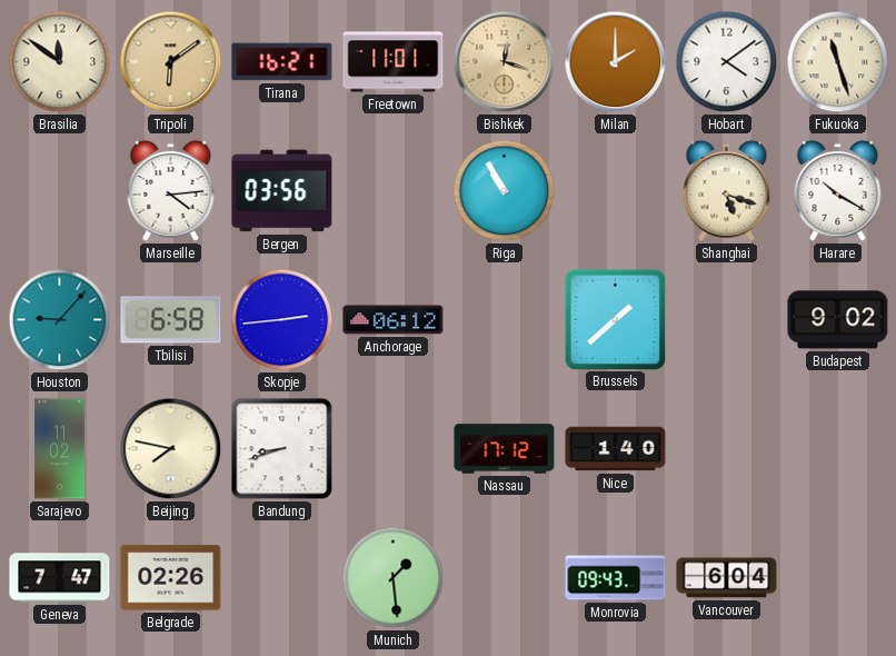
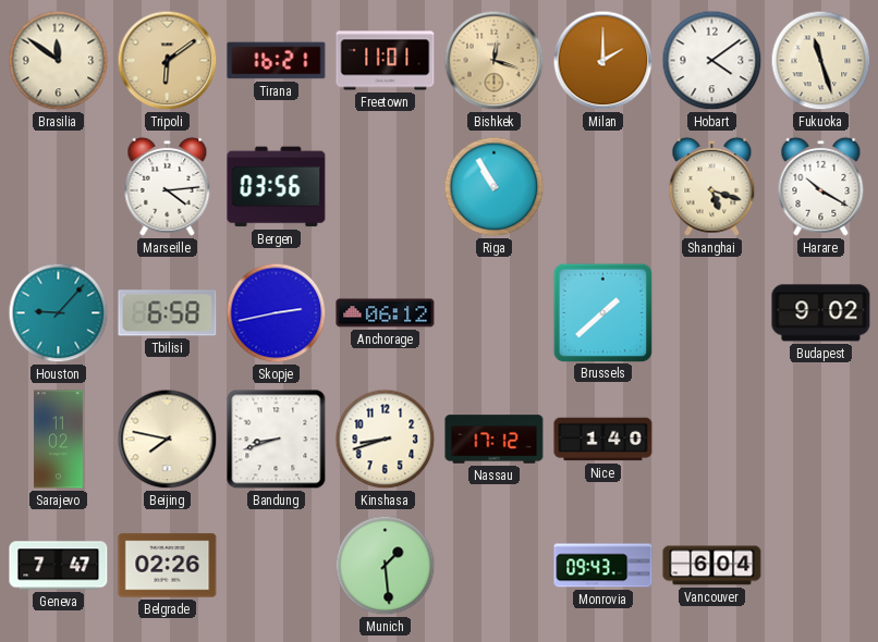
Skopje: 2:44 -> 2:43 (277, 313)
Kinshasa: none -> 8:42 (386, 440)
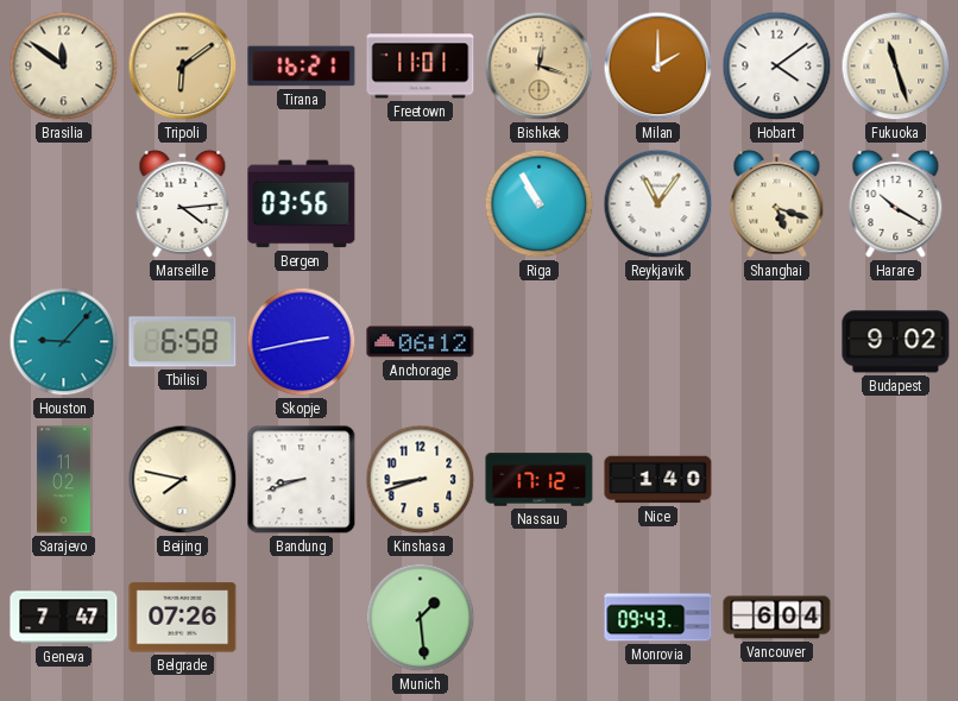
Reykjavik: none -> 11:06 (658, 204)
Brussels: 1:38 -> none (602, 312)
Belgrade: 02:26 -> 07:26 (183, 618)
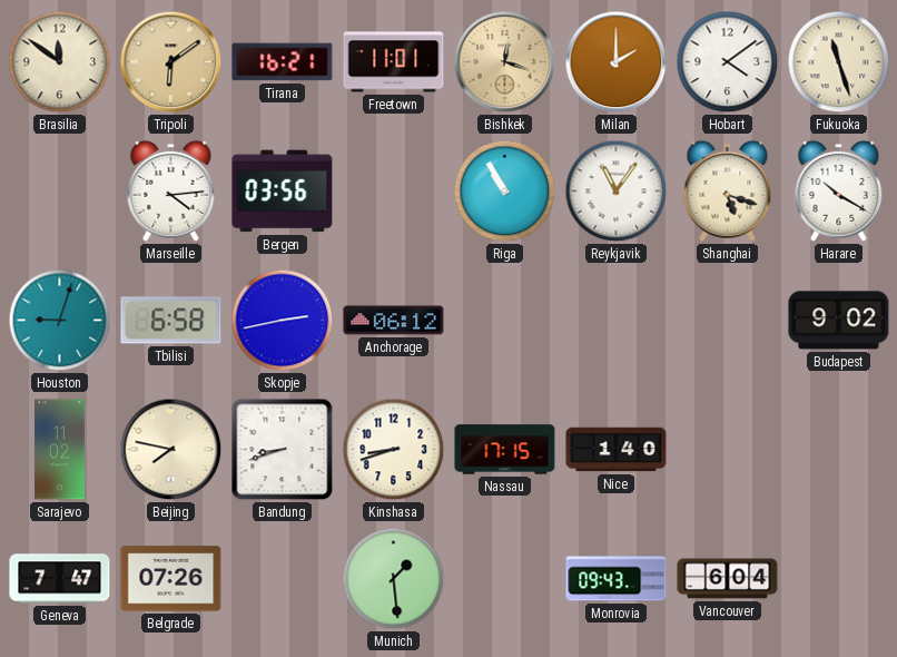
Houston: 9:07 -> 9:03 (60, 321)
Nassau: 17:12 -> 17:15 (505, 450)
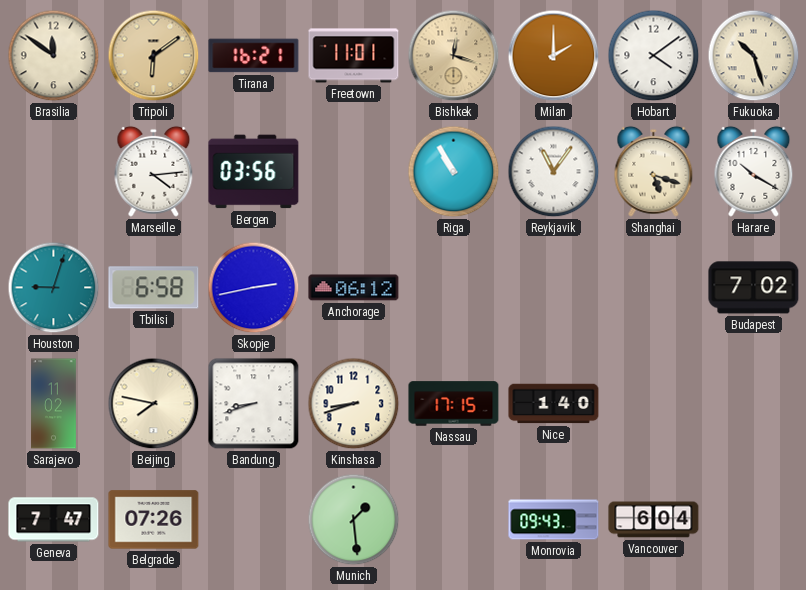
Fukuoka: 11:27 -> 10:27 (754, 56)
Budapest: 9:02 -> 7:02 (754, 288)
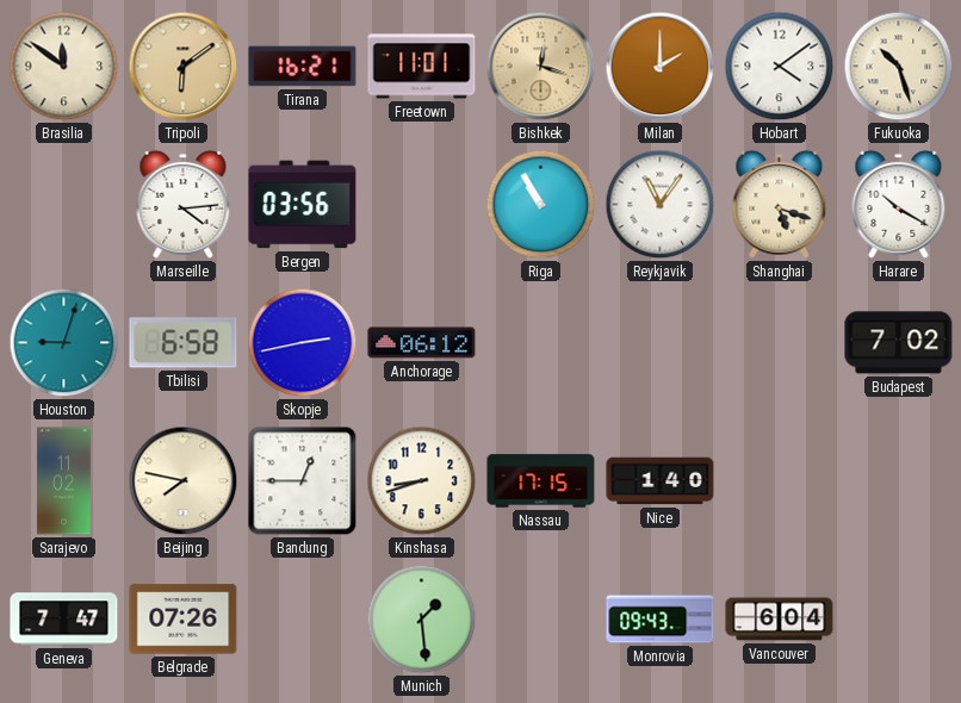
Bandung: 8:42 -> 12:45 (303, 481)
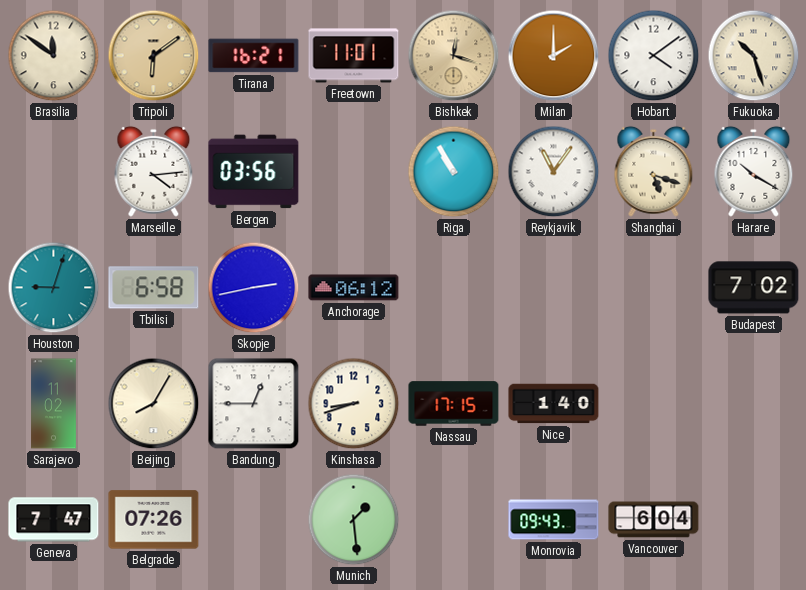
Beijing: 7:47 -> 8:05 (154, 404)
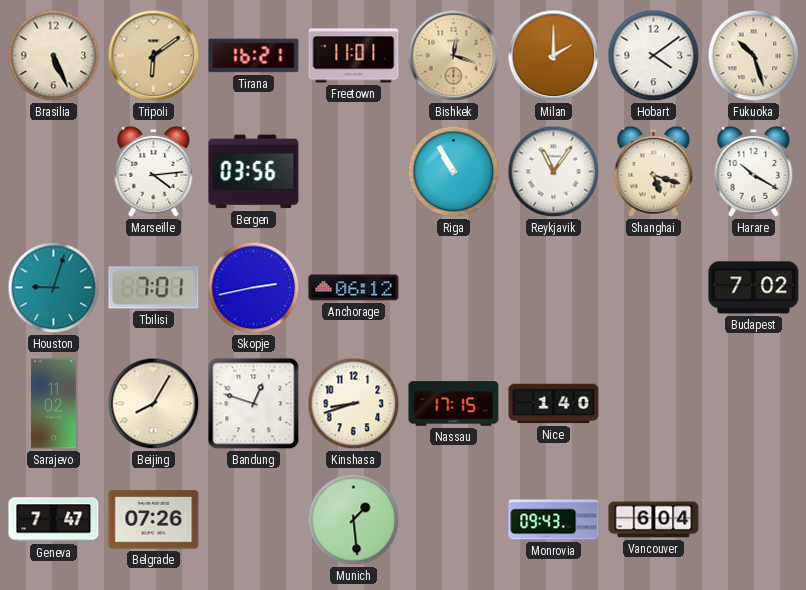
Brasilia: 11:51 -> 5:26 (54, 56)
Tbilisi: 6:58 -> 7:01 (154, 288)
Bandung: 12:45 -> 12:48 (254, 404)
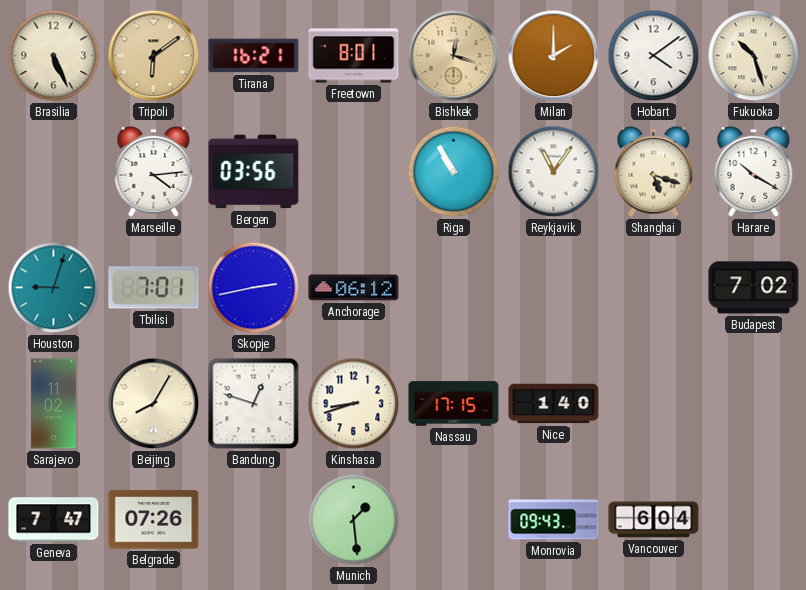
Freetown: 11:01 -> 8:01 (354, 56)
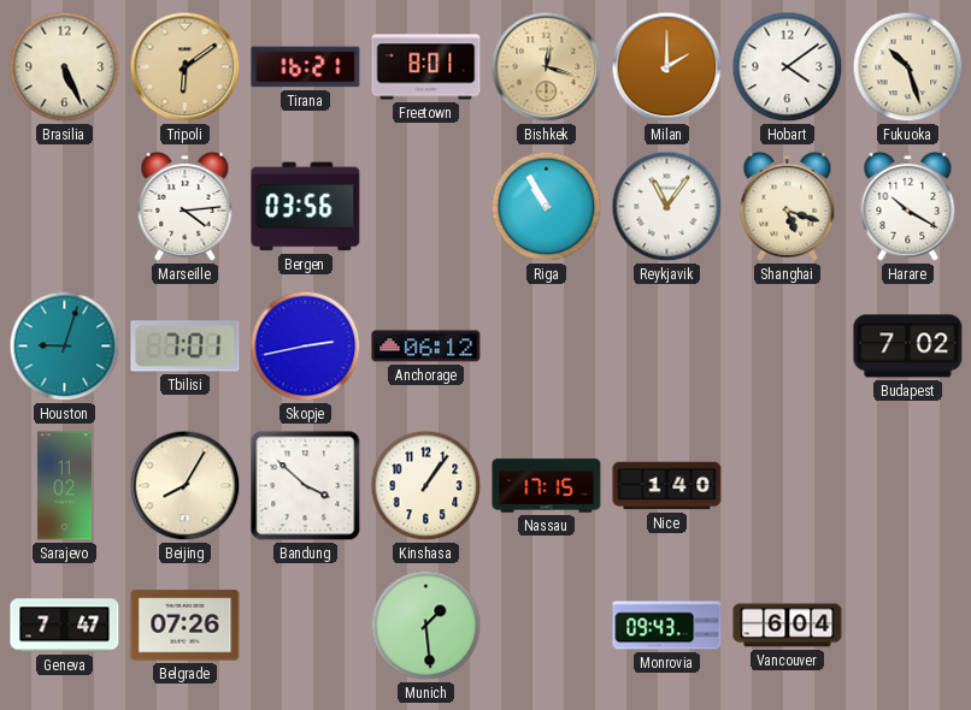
Bandung: 12:48 -> 3:52 (306, 486)
Kinshasa: 8:42 -> 1:06 (426, 486)
